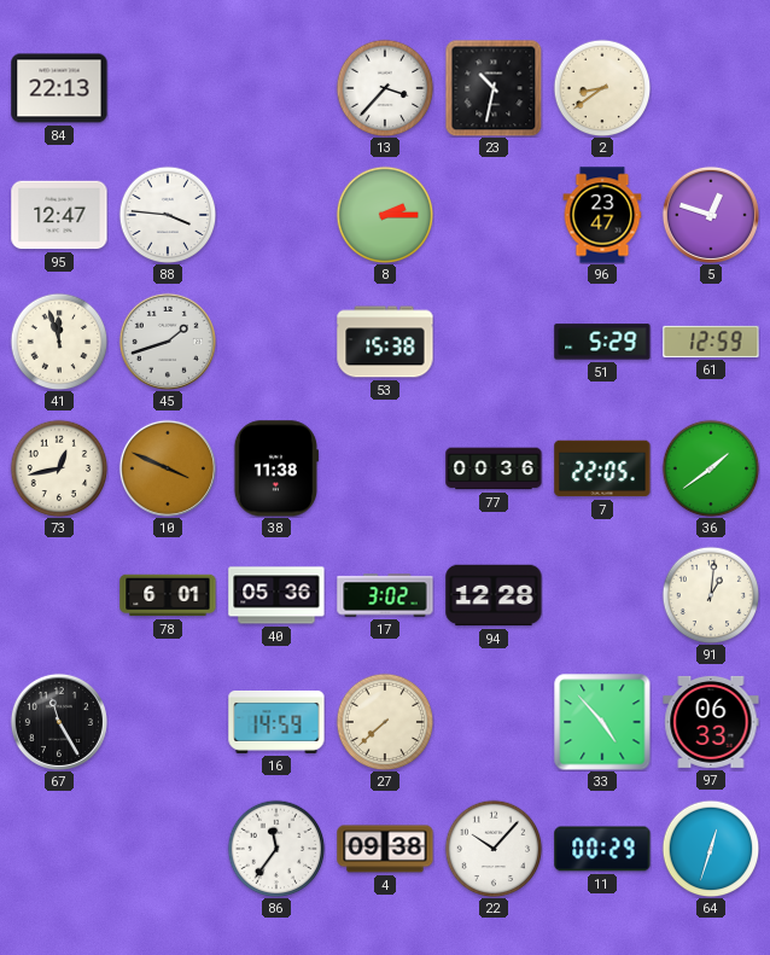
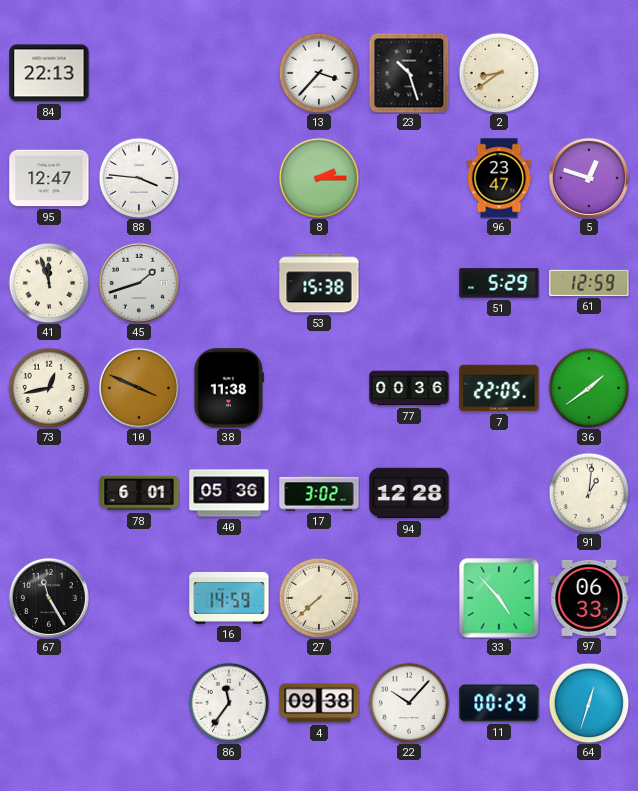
23: 10:32 -> 10:27 (409, 73)
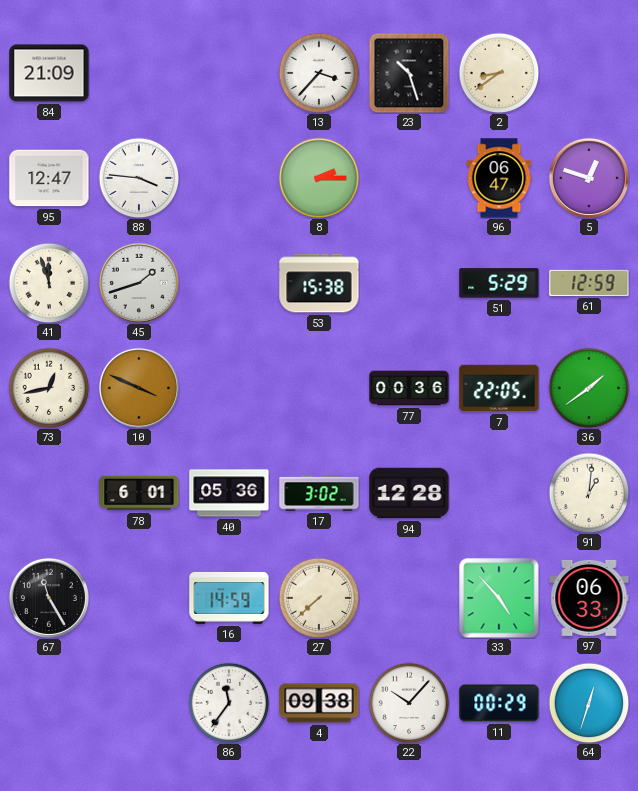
84: 22:13 -> 21:09 (49, 73)
96: 23:47 -> 06:47 (499, 178)
38: 11:38 -> none (229, 388)
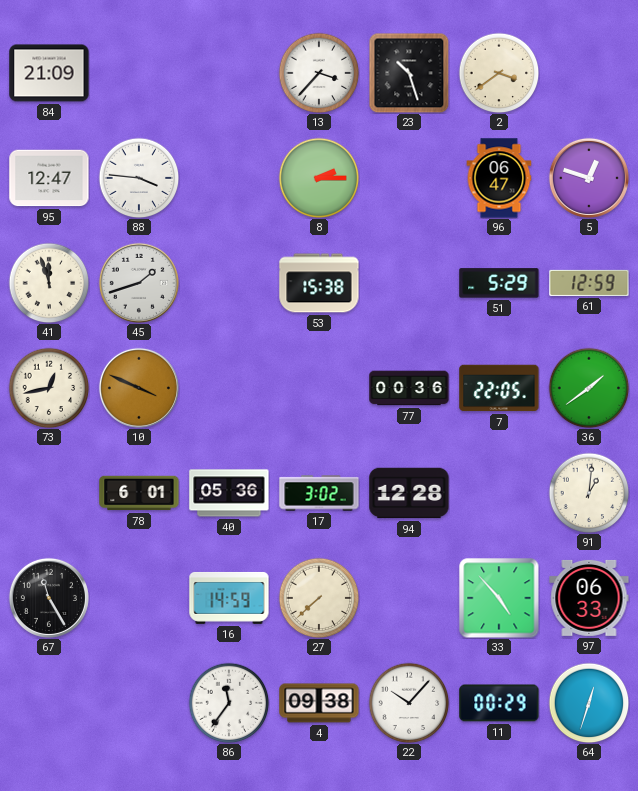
2: 8:39 -> 3:39 (499, 73)
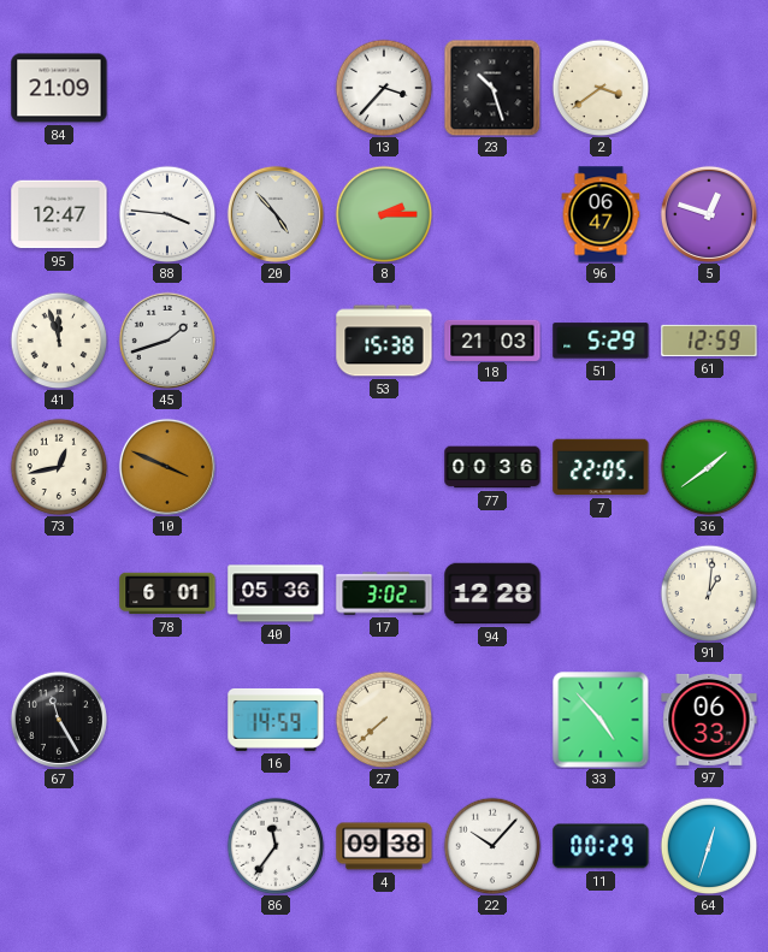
20: none -> 4:53 (276, 214)
18: none -> 21:03 (492, 339)
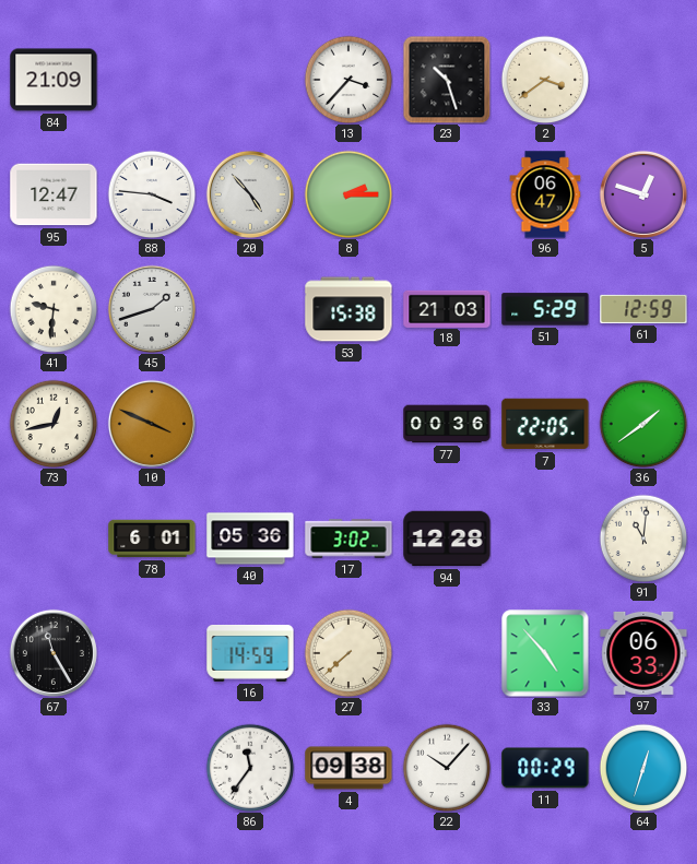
41: 11:57 -> 9:31 (54, 309)
91: 1:01 -> 11:01 (643, 538)
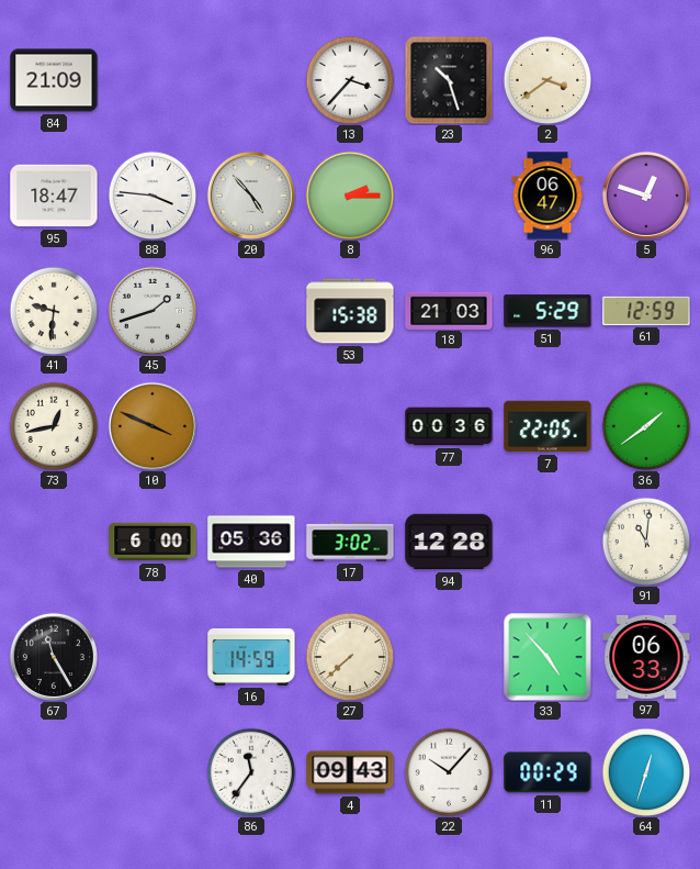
95: 12:47 -> 18:47 (54, 196)
78: 6:01 -> 6:00 (153, 542)
4: 09:38 -> 09:43 (350, 772)
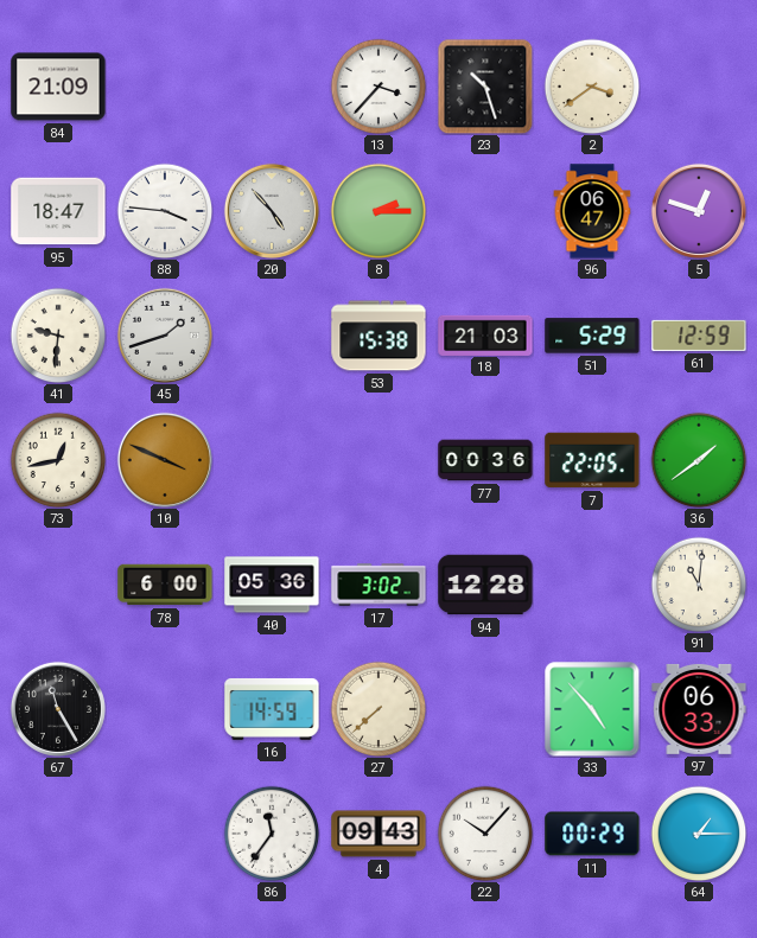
64: 12:33 -> 1:15 (699, 834)
